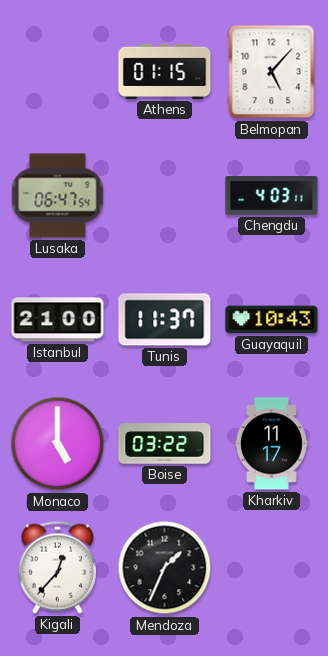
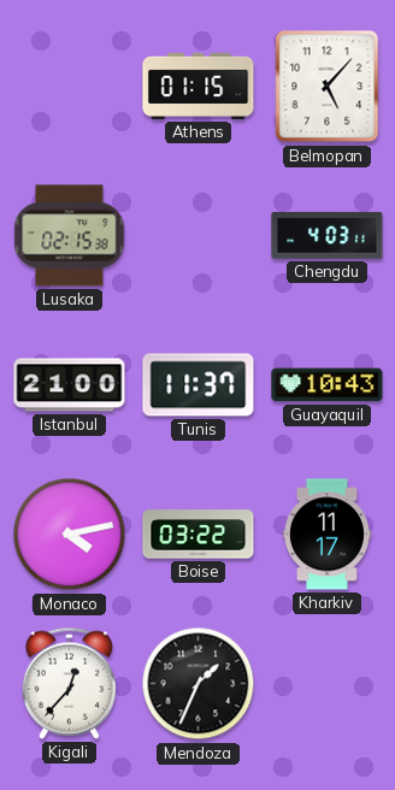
Lusaka: 06:47 -> 02:15 (70, 236)
Monaco: 5:00 -> 4:13 (70, 535)
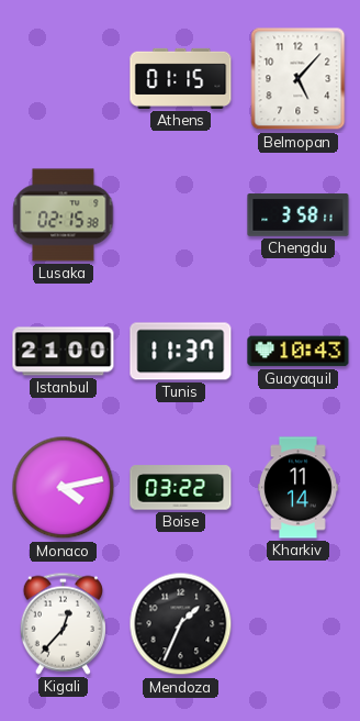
Chengdu: 4:03 -> 3:58 (299, 215)
Kharkiv: 11:17 -> 11:14 (297, 488)
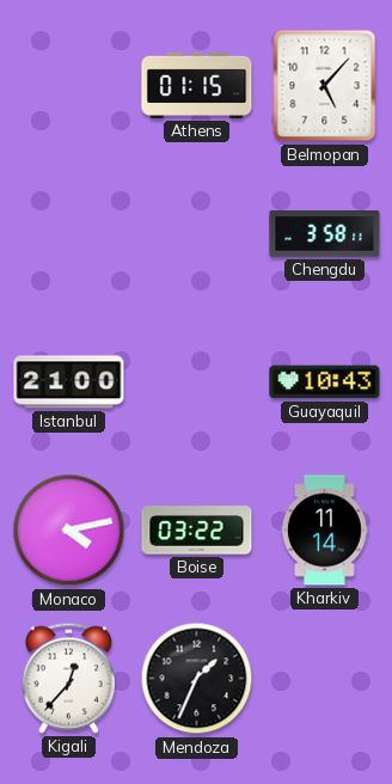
Lusaka: 02:15 -> none (64, 215)
Tunis: 11:37 -> none (181, 352)
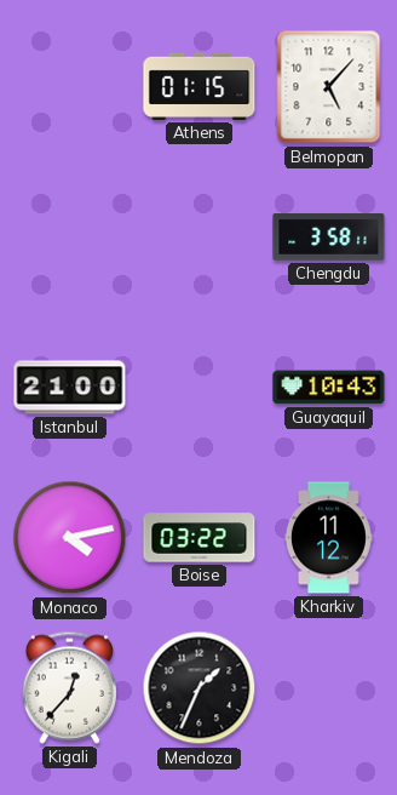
Kharkiv: 11:14 -> 11:12 (328, 538)
